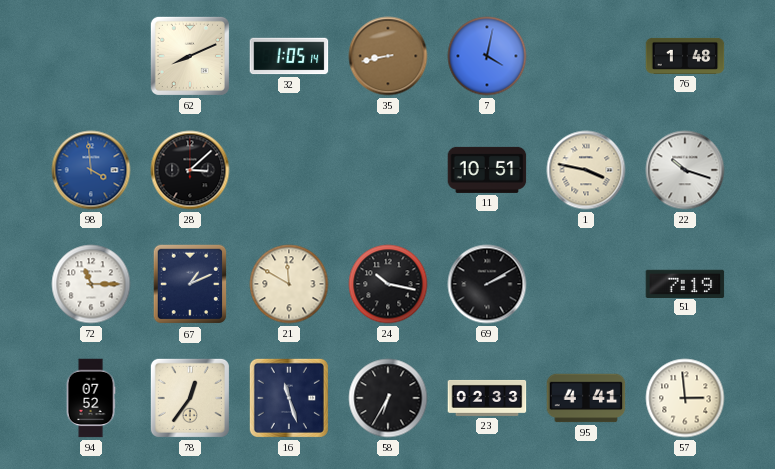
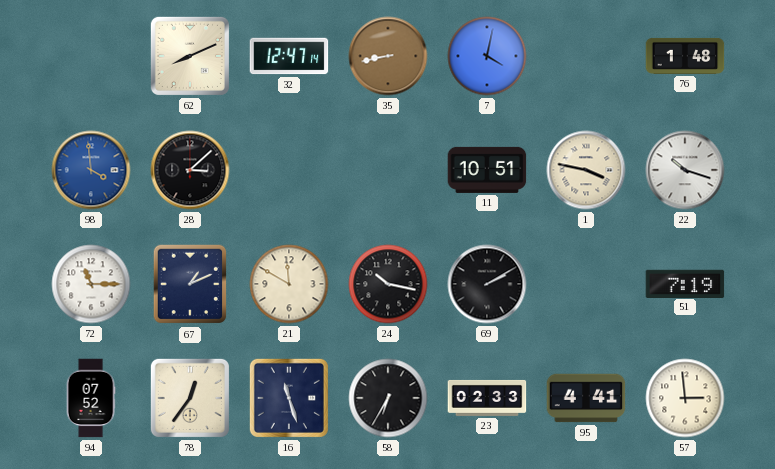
32: 1:05 -> 12:47 (289, 56)
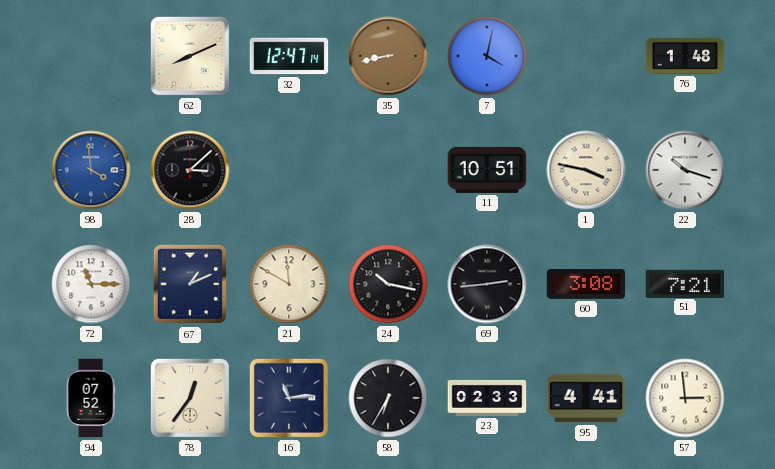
69: 2:10 -> 2:44 (487, 284)
60: none -> 3:08 (586, 285)
51: 7:19 -> 7:21 (685, 283)
16: 11:27 -> 11:14 (289, 398)
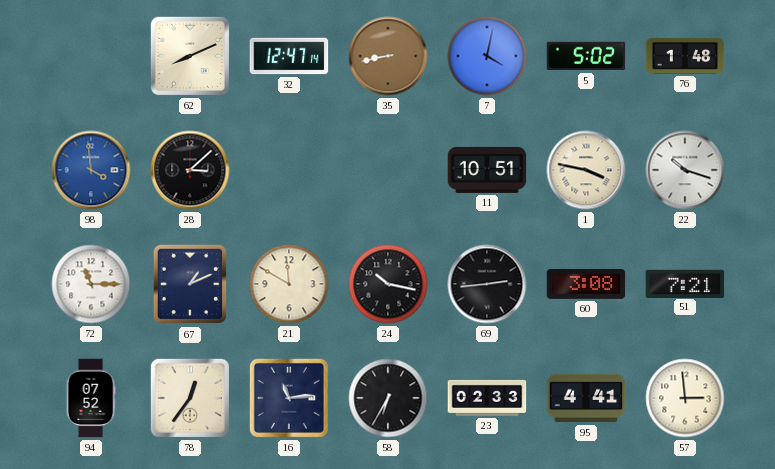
5: none -> 5:02 (586, 56)
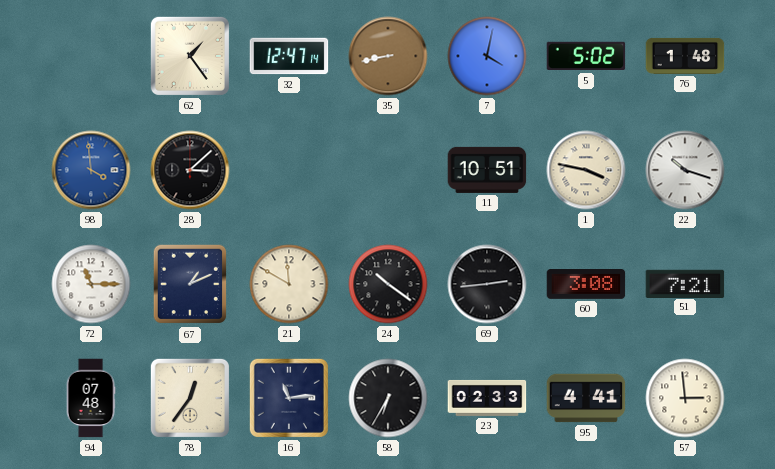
62: 8:11 -> 1:24 (190, 56)
24: 10:17 -> 10:21 (388, 284)
94: 07:52 -> 07:48 (91, 398)
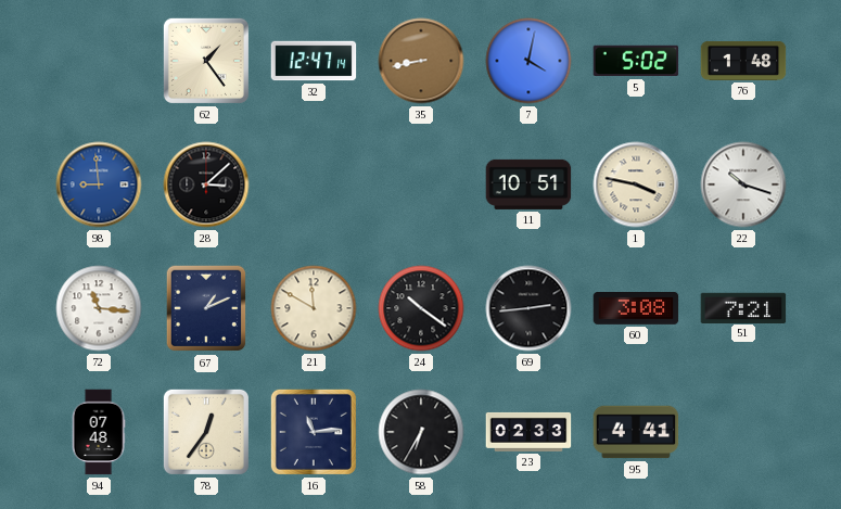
98: 3:59 -> 8:59 (99, 184)
72: 11:15 -> 11:16 (99, 308)
57: 2:59 -> none (685, 398)
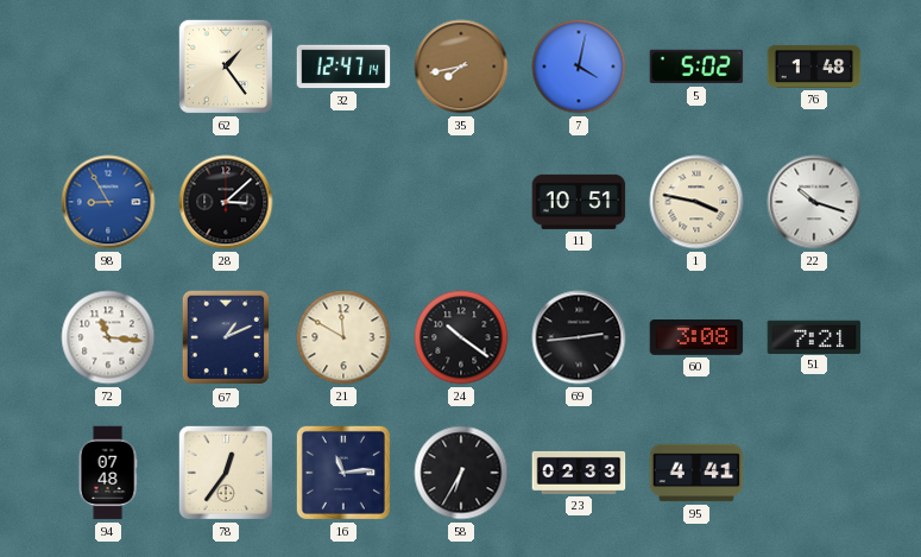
35: 8:43 -> 7:43 (461, 67)
98: 8:59 -> 8:55 (108, 202)
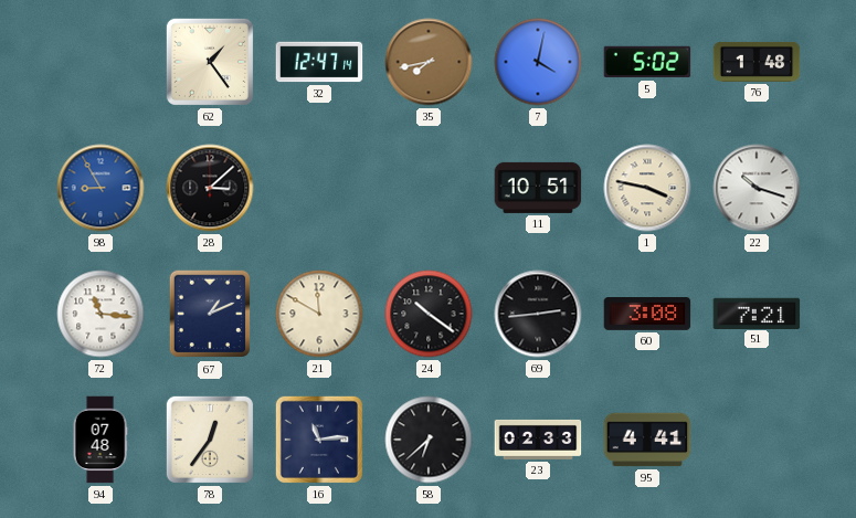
58: 6:35 -> 6:38 (429, 440)
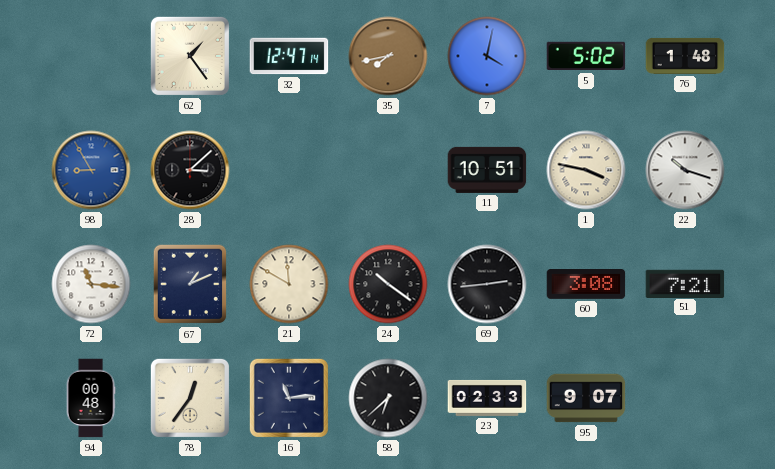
94: 07:48 -> 00:48 (91, 398)
95: 4:41 -> 9:07 (586, 398)
